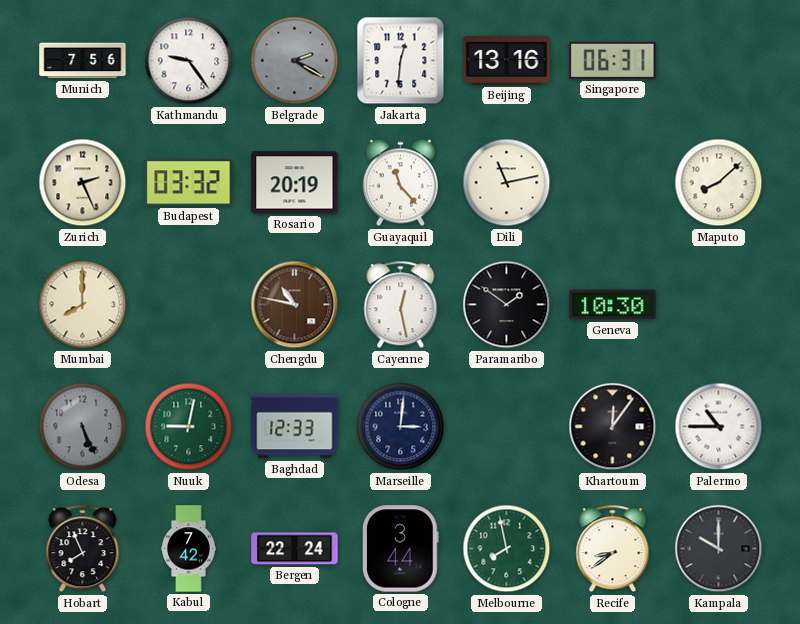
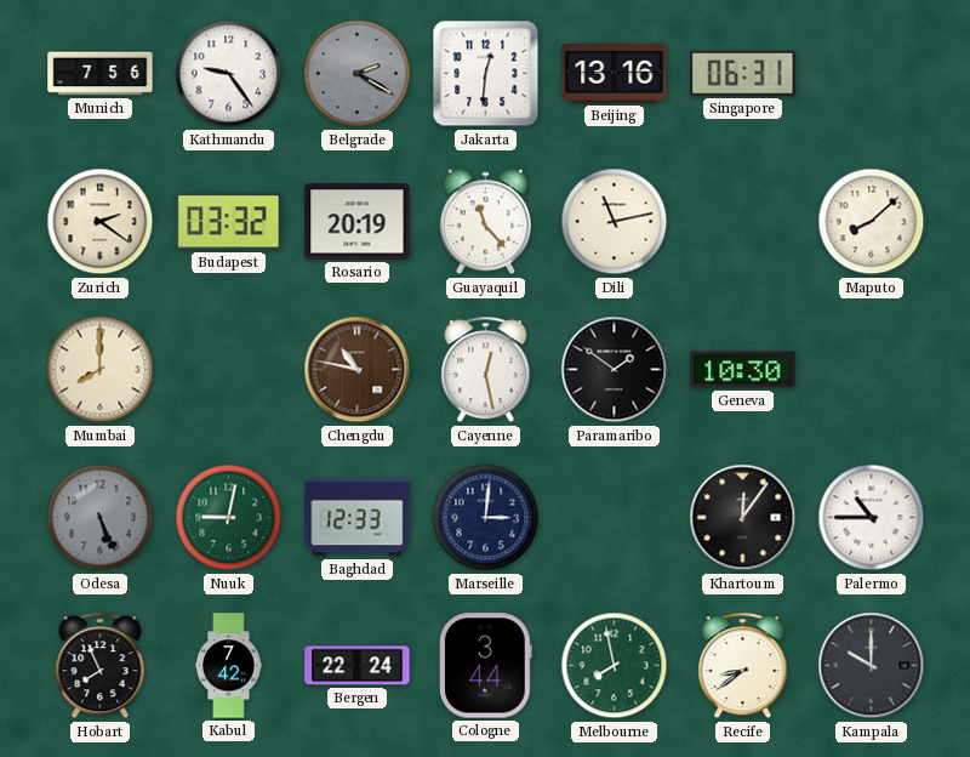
Zurich: 2:26 -> 2:21 (101, 222)
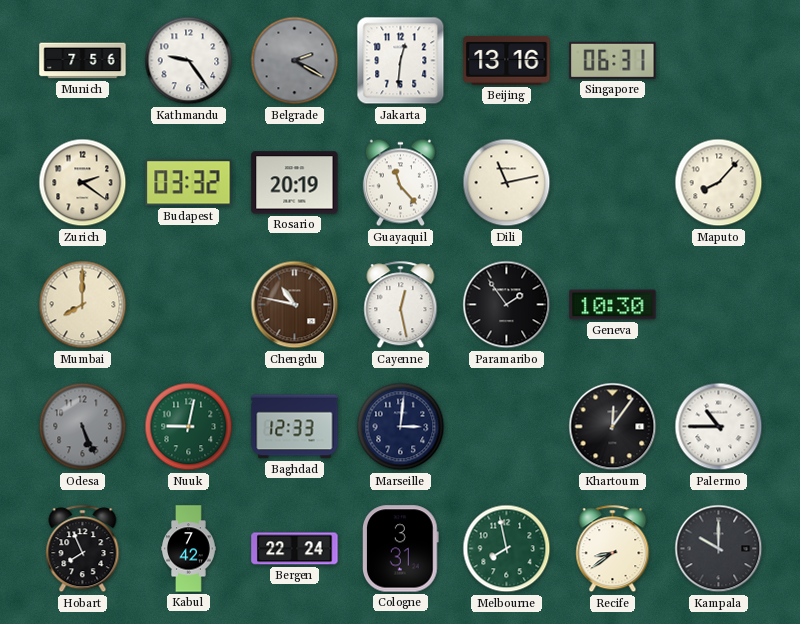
Maputo: 8:08 -> 8:07 (719, 183)
Paramaribo: 1:51 -> 1:54 (507, 305)
Cologne: 3:44 -> 3:31 (401, 549)
